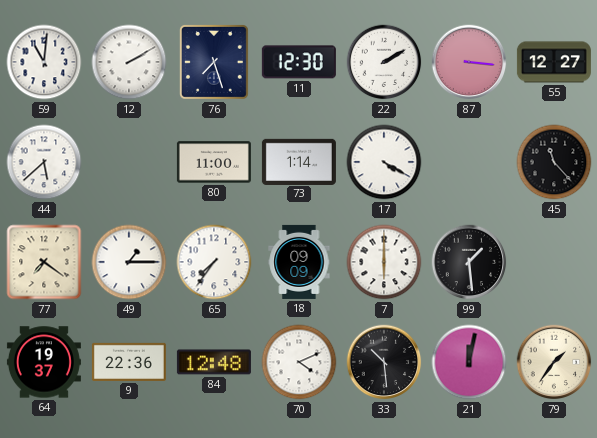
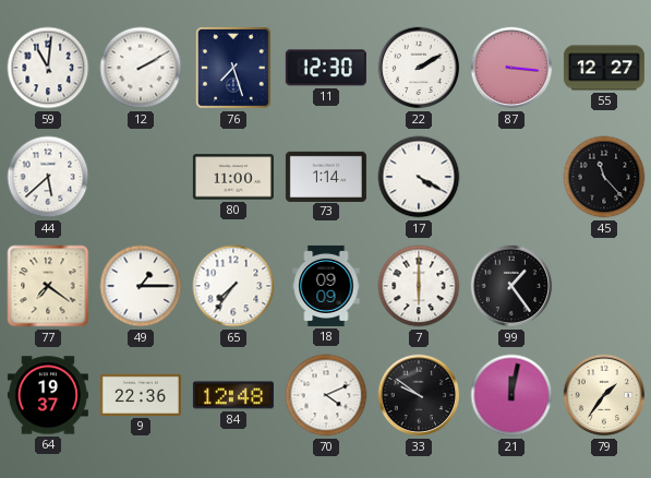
99: 1:29 -> 1:24 (511, 286)
33: 10:29 -> 9:51 (419, 395)
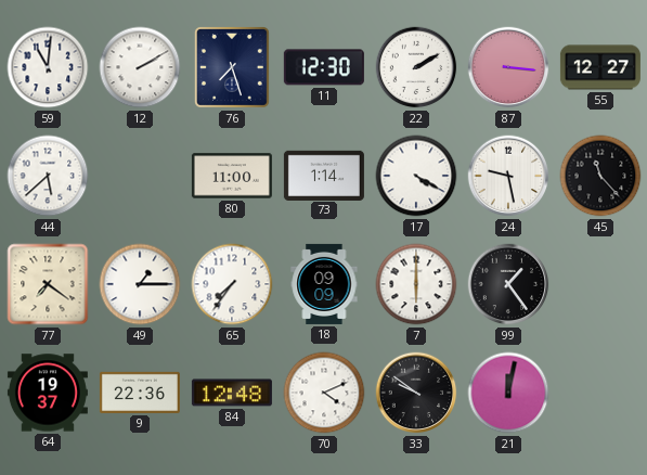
24: none -> 9:28 (508, 176)
79: 1:36 -> none (604, 395)
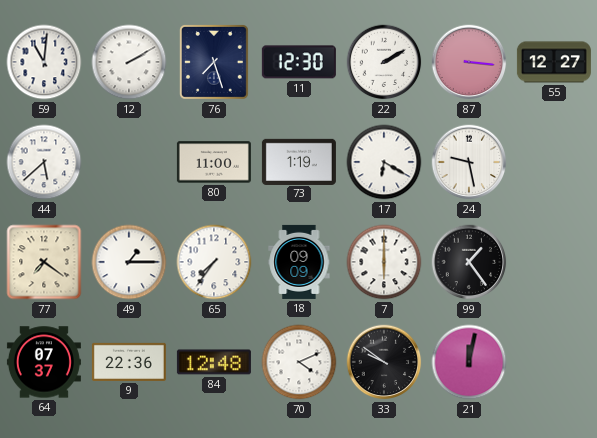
73: 1:14 -> 1:19 (299, 161)
17: 4:20 -> 6:20 (384, 162)
45: 11:23 -> none (600, 176)
64: 19:37 -> 07:37 (44, 362)
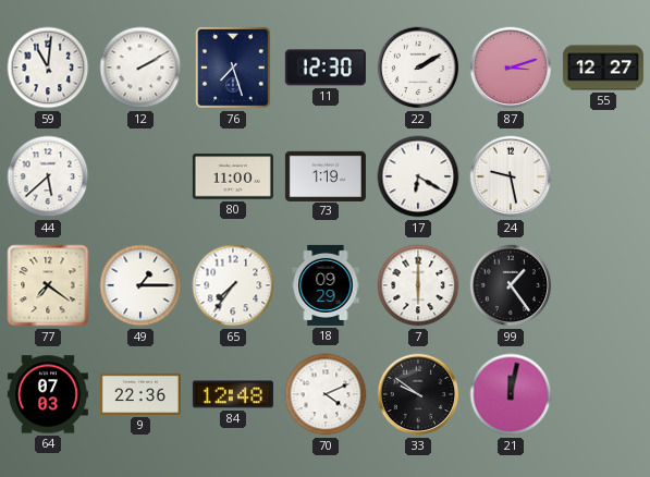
87: 3:16 -> 3:12 (511, 68)
18: 09:09 -> 09:29 (326, 285)
64: 07:37 -> 07:03 (48, 394)
